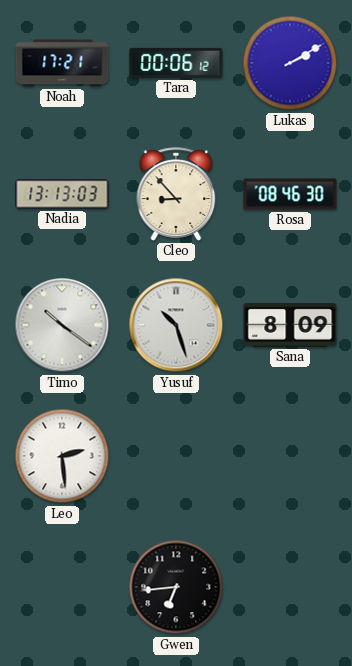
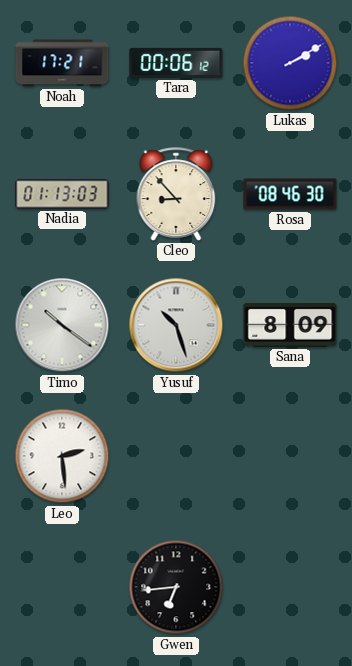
Nadia: 13:13 -> 01:13 (62, 194)
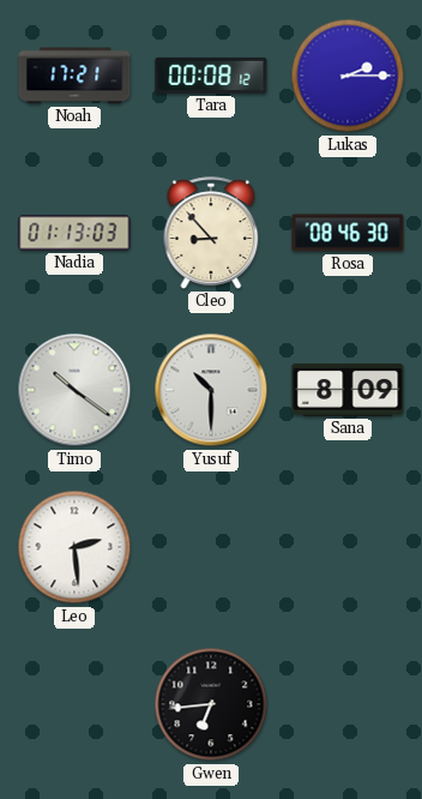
Tara: 00:06 -> 00:08 (211, 76)
Lukas: 2:10 -> 2:15 (348, 76)
Yusuf: 10:27 -> 10:30 (211, 390)
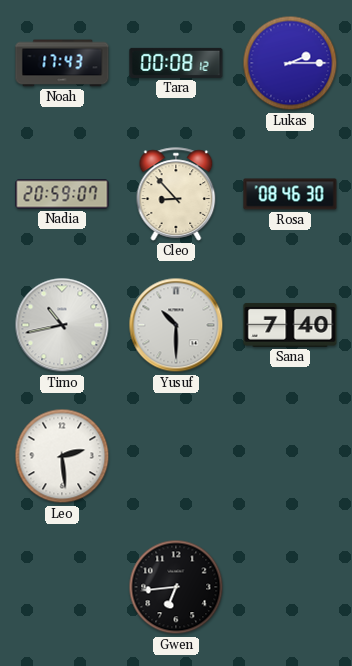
Noah: 17:21 -> 17:43 (62, 63)
Nadia: 01:13 -> 20:59 (62, 194)
Timo: 10:21 -> 10:43 (62, 325)
Sana: 8:09 -> 7:40 (290, 325)
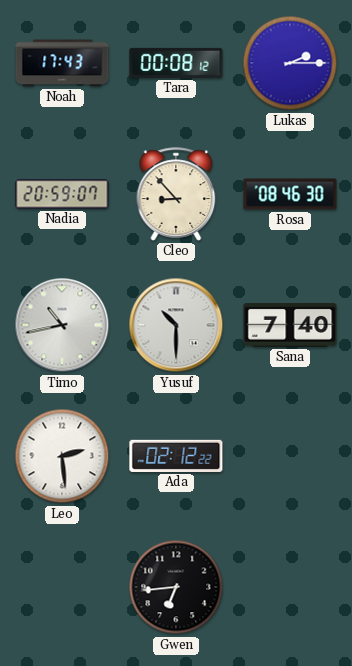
Ada: none -> 02:12 (176, 456)
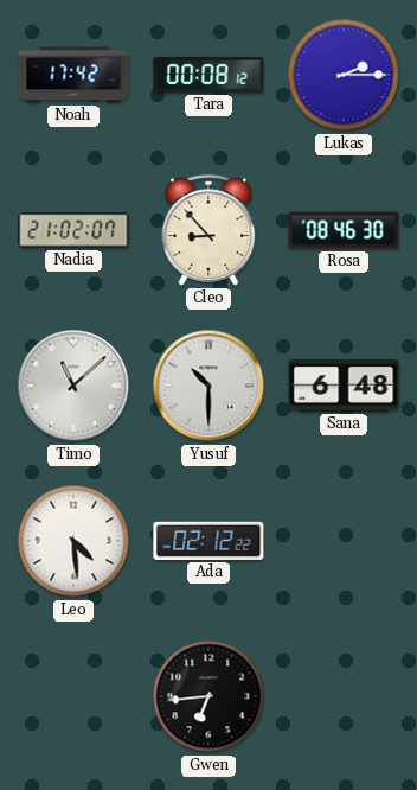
Noah: 17:43 -> 17:42 (73, 75)
Nadia: 20:59 -> 21:02 (73, 230)
Timo: 10:43 -> 11:08 (73, 386)
Sana: 7:40 -> 6:48 (344, 386)
Leo: 2:29 -> 4:29 (73, 541)
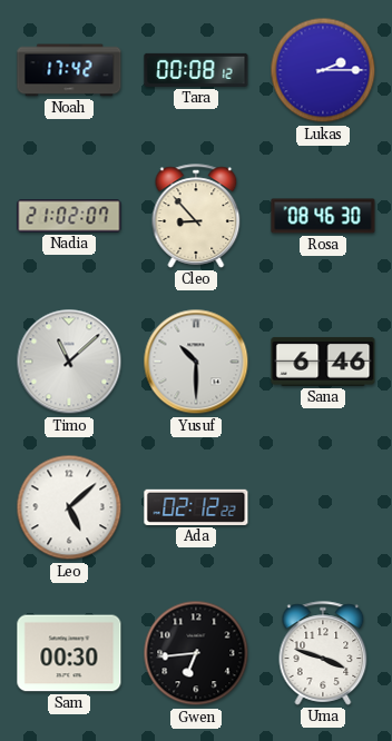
Sana: 6:48 -> 6:46 (323, 362)
Leo: 4:29 -> 5:08 (69, 507)
Sam: none -> 00:30 (69, 653)
Uma: none -> 3:48 (323, 653)
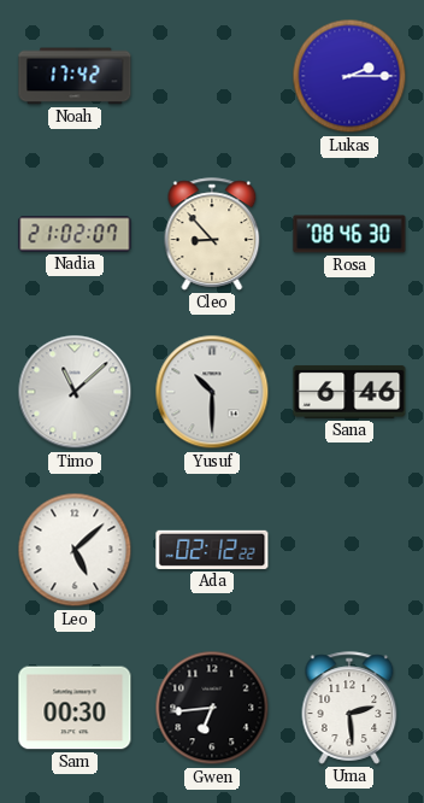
Tara: 00:08 -> none (196, 70)
Uma: 3:48 -> 2:29 (349, 708)
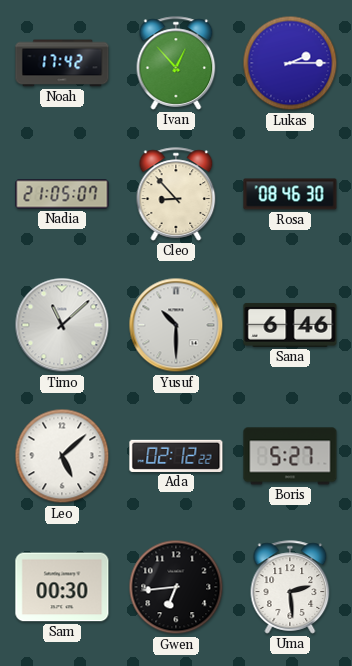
Ivan: none -> 12:53 (176, 63)
Nadia: 21:02 -> 21:05 (62, 194)
Boris: none -> 5:27 (290, 456)
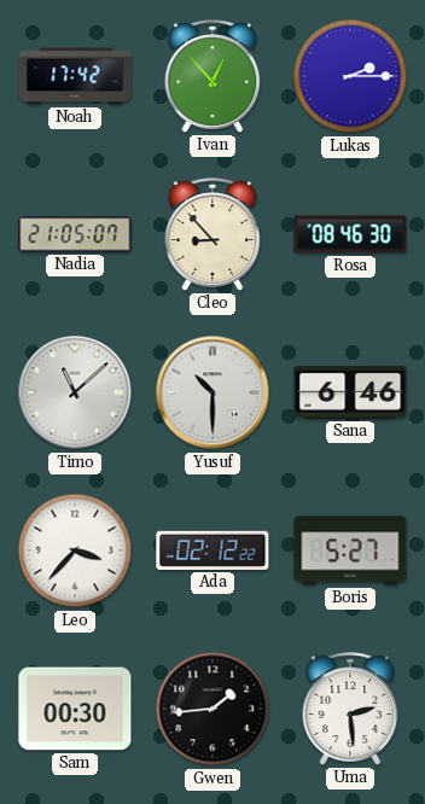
Leo: 5:08 -> 3:37 (75, 550)
Gwen: 6:44 -> 1:44 (212, 709)
